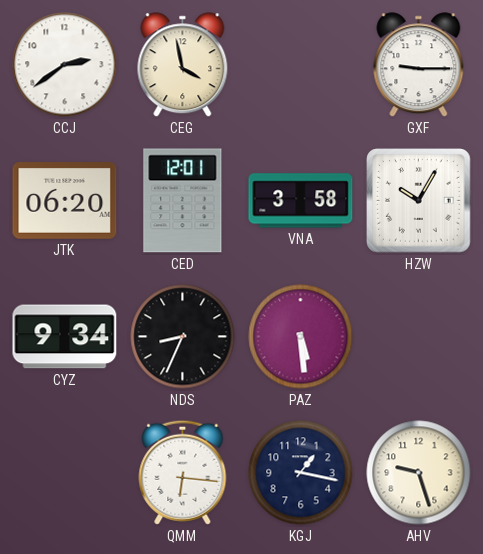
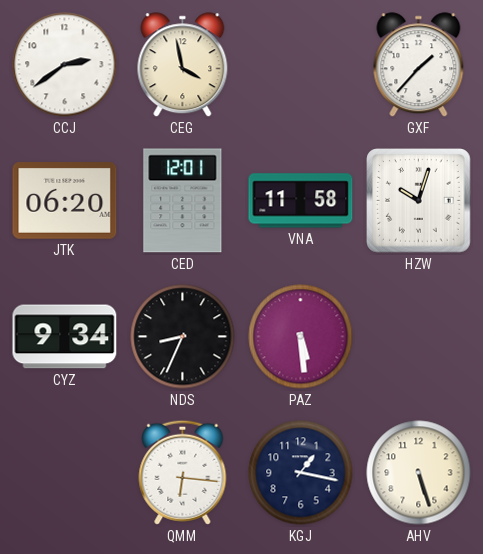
GXF: 9:15 -> 1:37 (419, 65)
VNA: 3:58 -> 11:58 (301, 201)
HZW: 10:05 -> 10:03 (419, 201)
AHV: 9:27 -> 5:27 (419, 473)
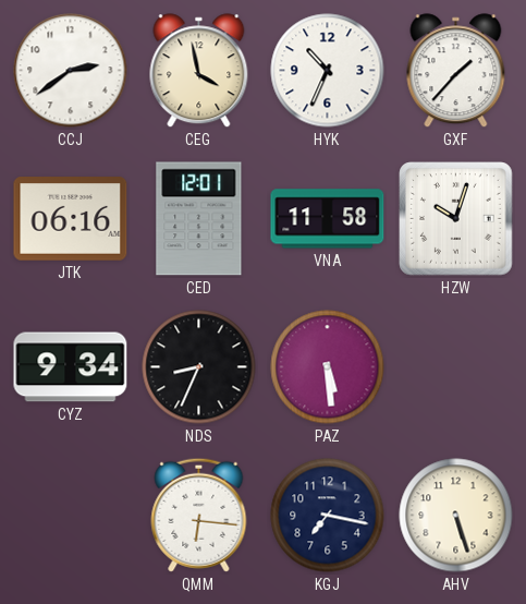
HYK: none -> 10:34 (328, 71)
JTK: 06:20 -> 06:16 (71, 219)
KGJ: 1:17 -> 7:17 (328, 516)
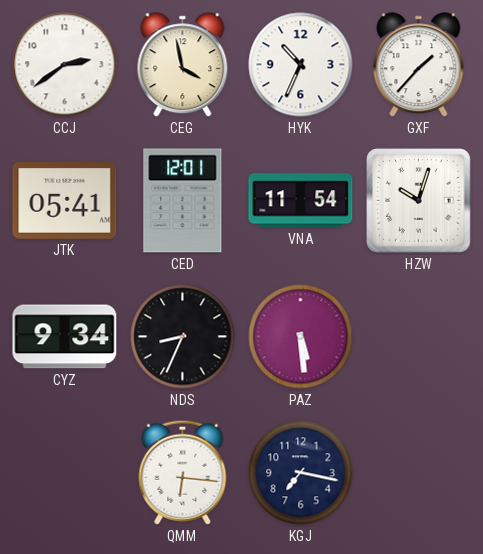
JTK: 06:16 -> 05:41 (65, 201)
VNA: 11:58 -> 11:54 (301, 201)
AHV: 5:27 -> none (456, 516)
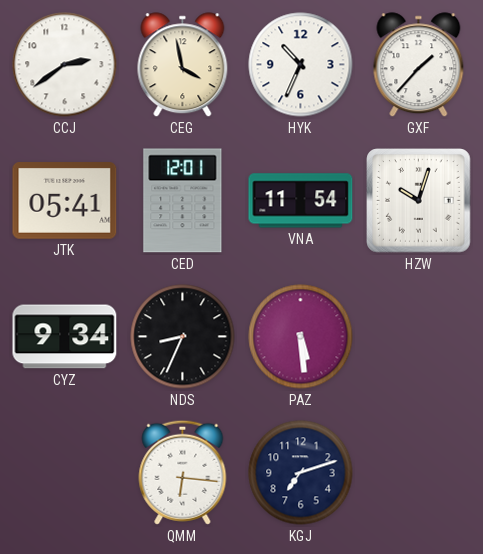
KGJ: 7:17 -> 7:12 (301, 473)
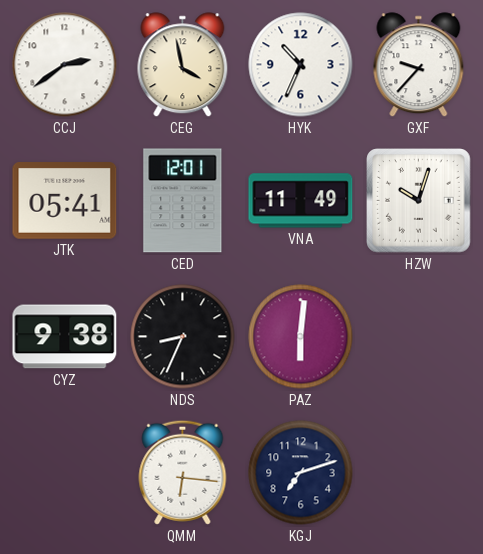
GXF: 1:37 -> 9:37 (419, 65)
VNA: 11:54 -> 11:49 (301, 201)
CYZ: 9:34 -> 9:38 (65, 337)
PAZ: 5:29 -> 6:01 (301, 337)
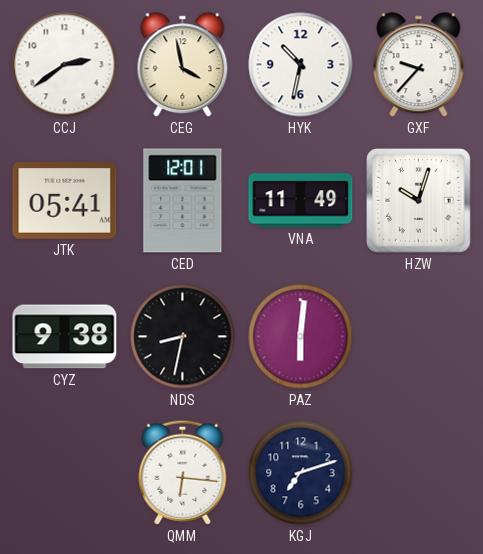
HYK: 10:34 -> 10:32 (301, 65)
NDS: 8:34 -> 8:32 (183, 337)
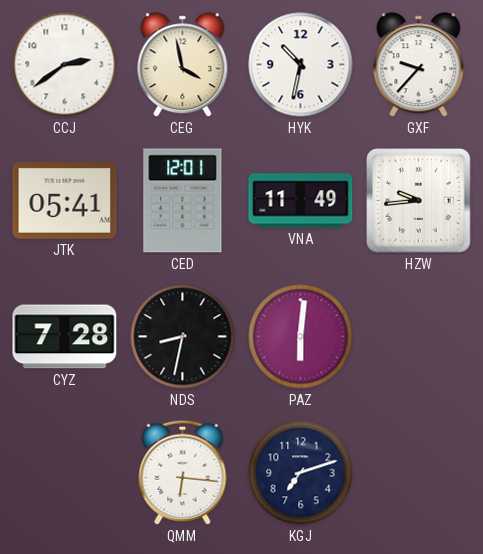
HZW: 10:03 -> 9:44 (419, 201)
CYZ: 9:38 -> 7:28 (65, 337)
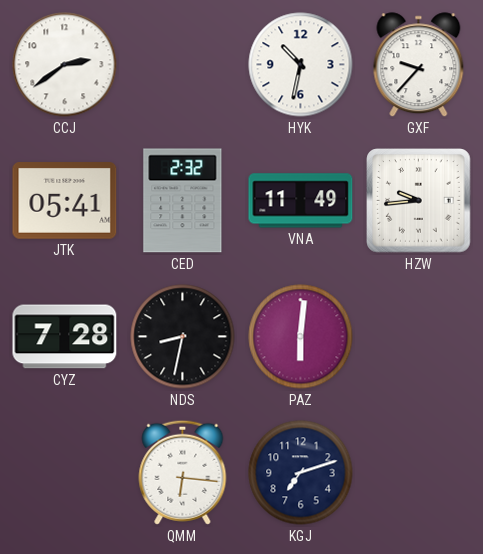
CEG: 3:58 -> none (183, 65)
CED: 12:01 -> 2:32 (183, 201)
